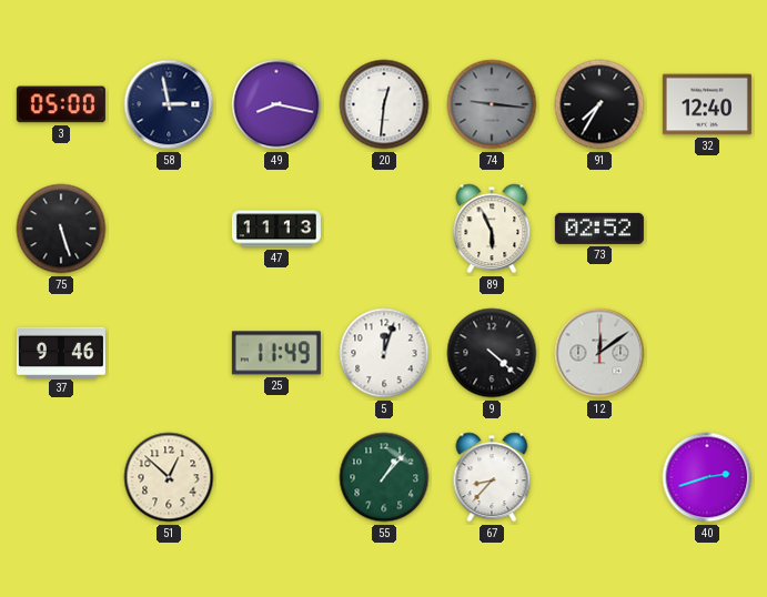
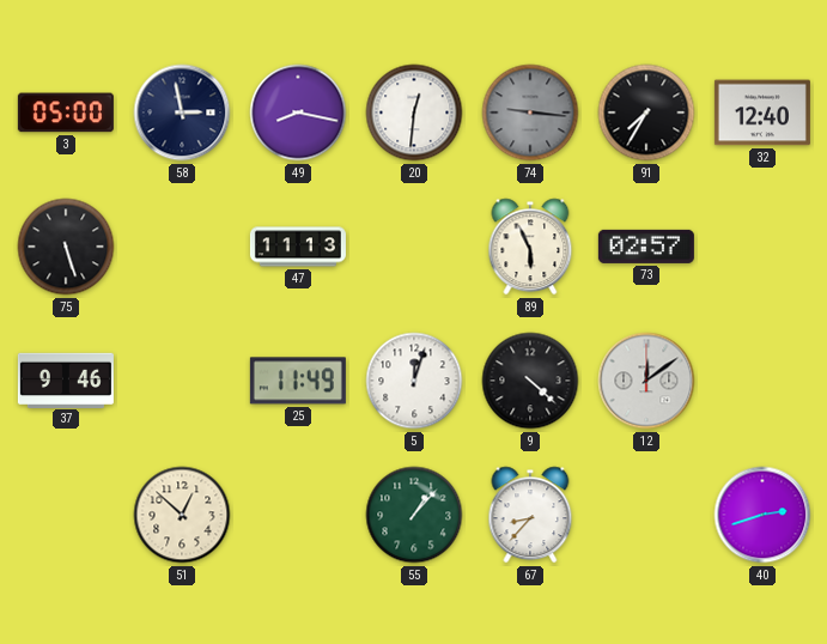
73: 02:52 -> 02:57 (646, 247)
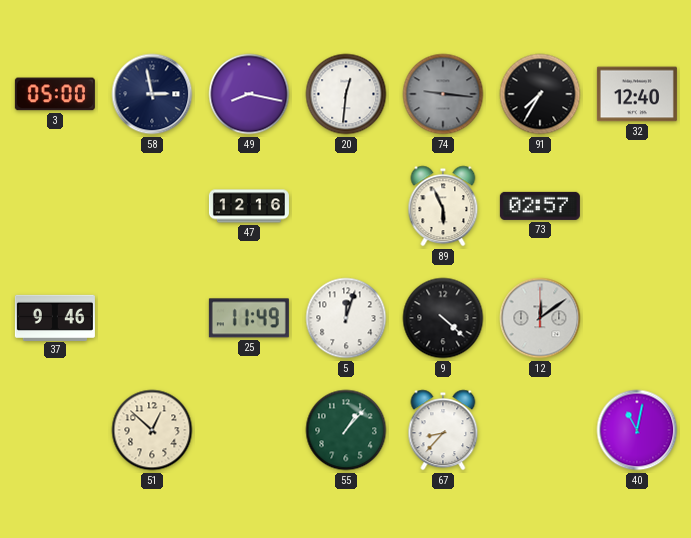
75: 5:27 -> none (66, 247)
47: 11:13 -> 12:16 (249, 206)
40: 2:42 -> 11:02 (637, 430)
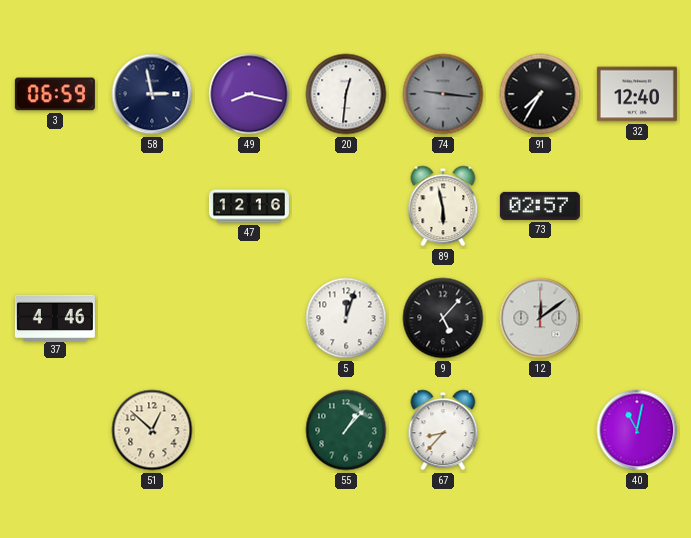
3: 05:00 -> 06:59 (55, 94)
89: 5:56 -> 5:58 (443, 206)
37: 9:46 -> 4:46 (55, 317)
25: 11:49 -> none (249, 318)
9: 4:22 -> 5:07 (443, 318)
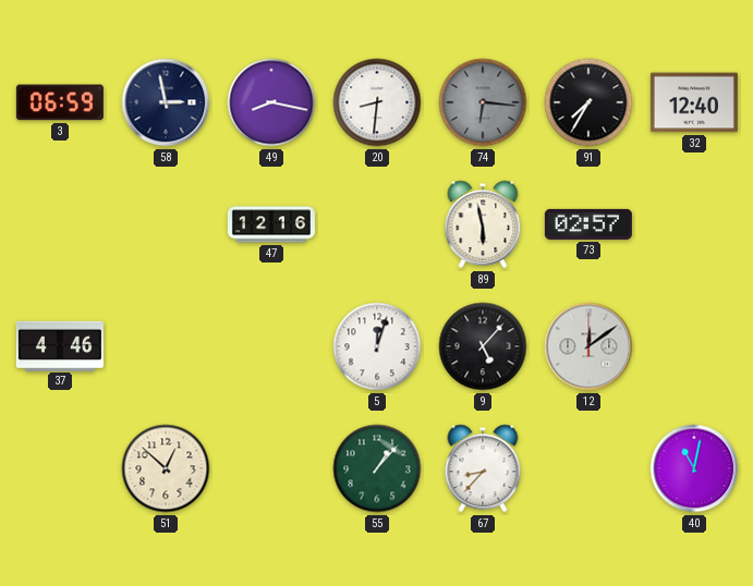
20: 12:31 -> 8:31 (377, 102)
74: 9:16 -> 6:16 (483, 102)
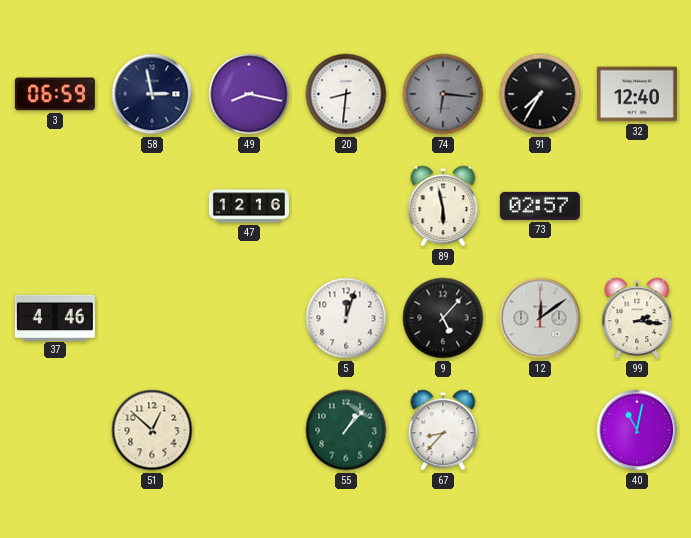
99: none -> 2:16 (637, 318)
